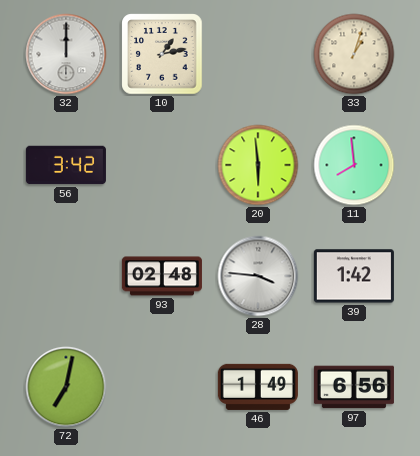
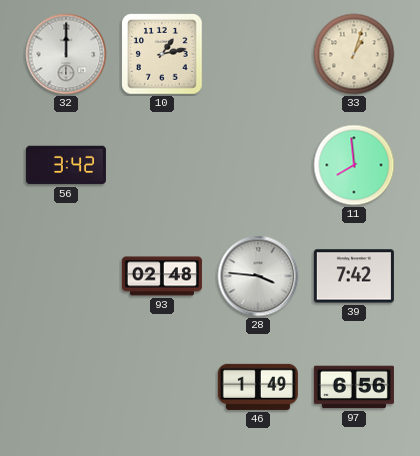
20: 5:59 -> none (258, 165)
39: 1:42 -> 7:42 (354, 276)
72: 7:02 -> none (66, 387)
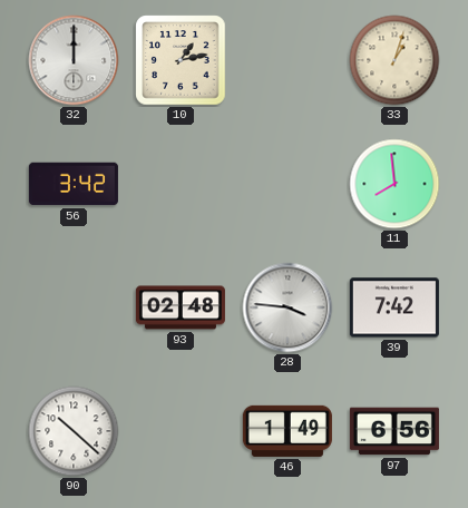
90: none -> 10:22 (74, 431)
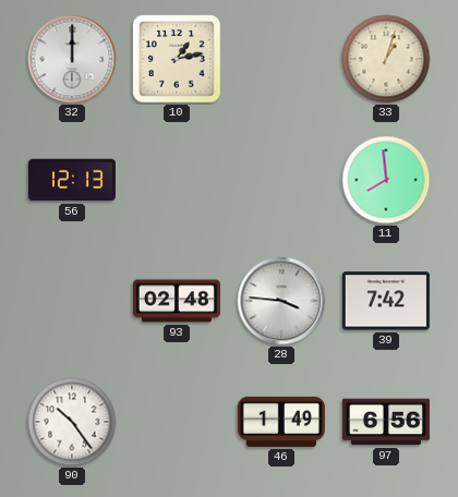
56: 3:42 -> 12:13 (72, 180)
90: 10:22 -> 10:24 (72, 422)
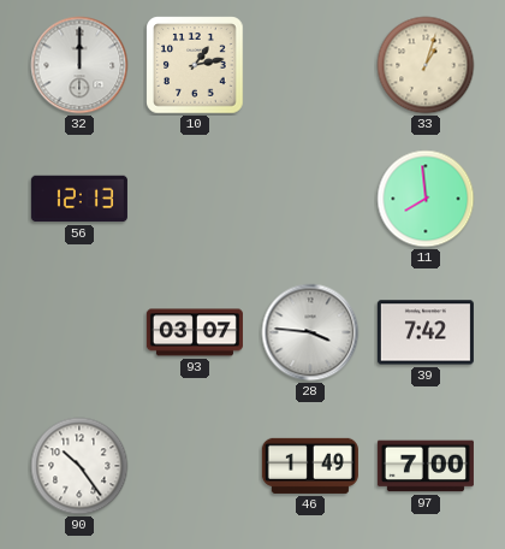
93: 02:48 -> 03:07 (195, 332)
97: 6:56 -> 7:00 (426, 466)
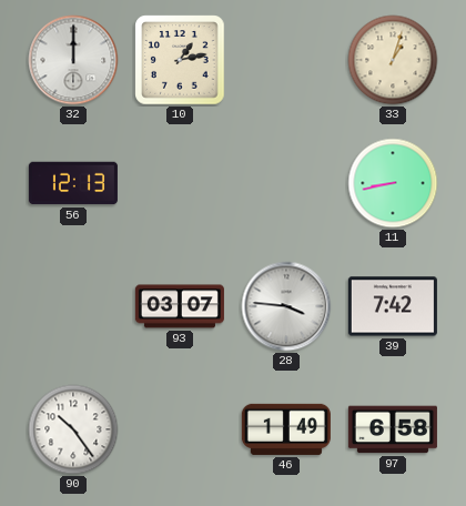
11: 7:59 -> 8:43 (393, 183)
97: 7:00 -> 6:58 (393, 429)
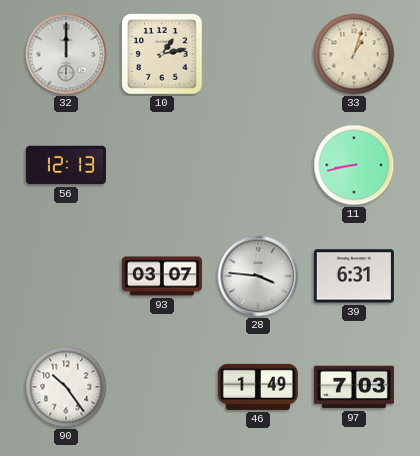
39: 7:42 -> 6:31 (354, 276)
97: 6:58 -> 7:03 (354, 387)
